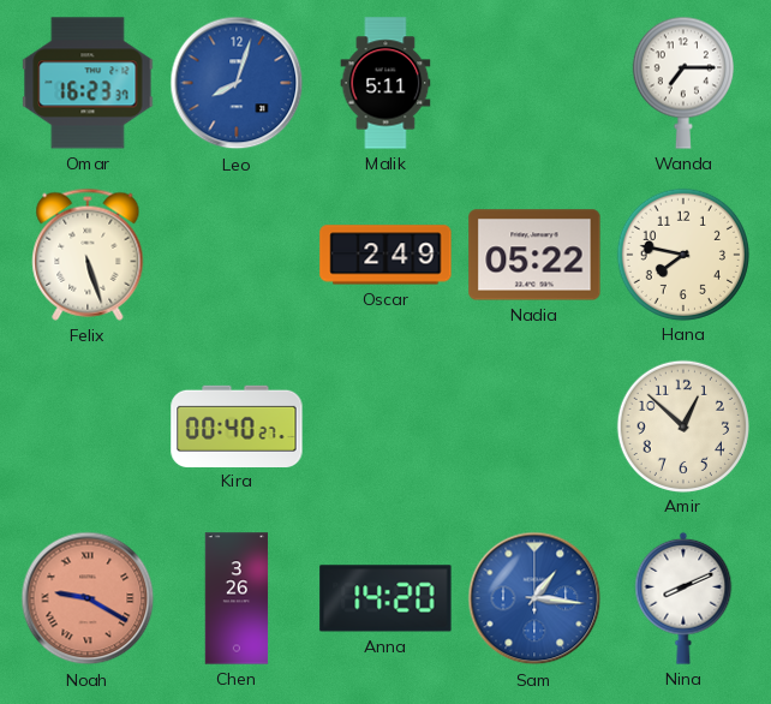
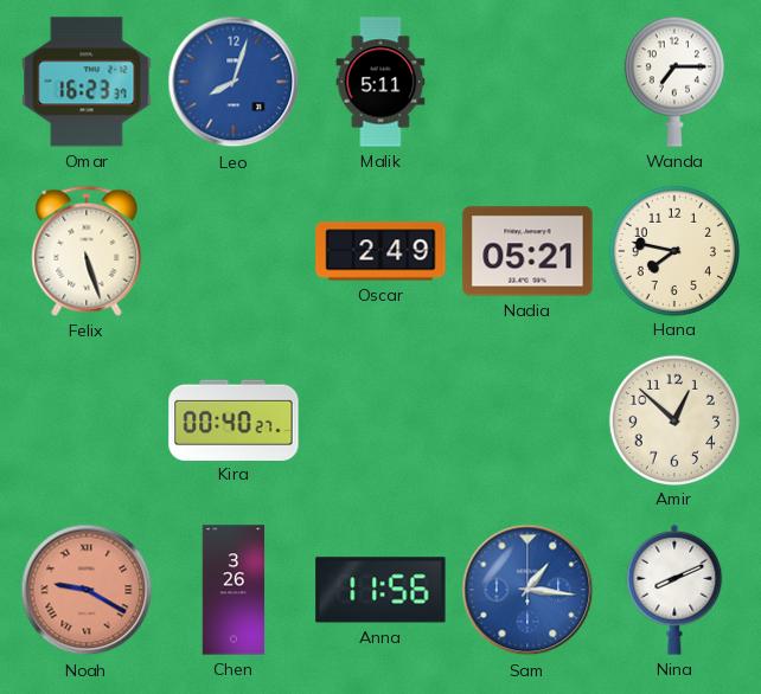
Nadia: 05:22 -> 05:21 (527, 251)
Anna: 14:20 -> 11:56 (380, 590)
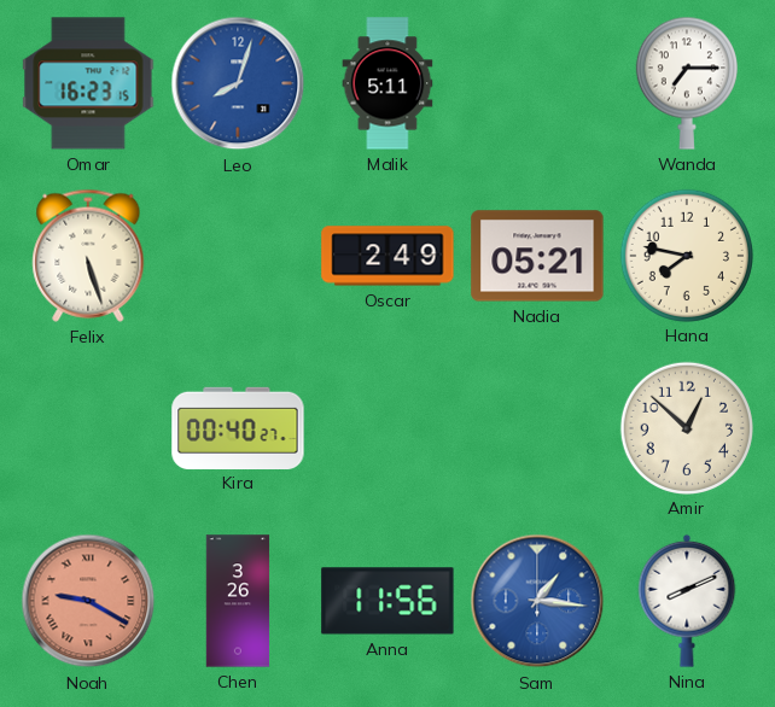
Omar: 16:23:37 -> 16:23:15 (88, 83)
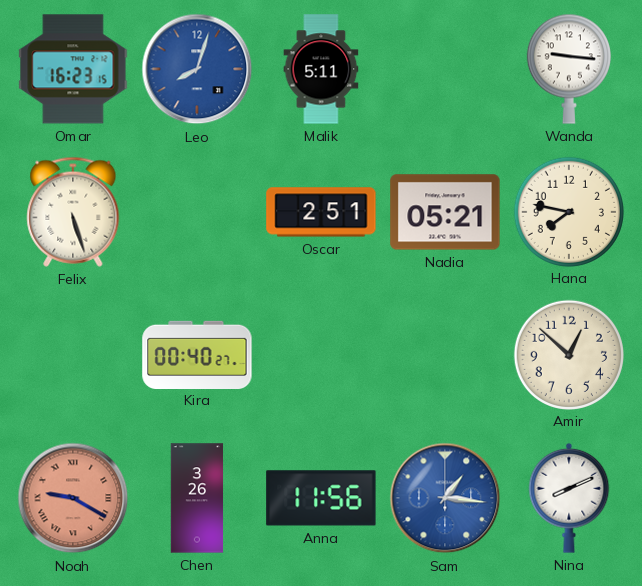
Wanda: 7:15 -> 9:16 (569, 69)
Oscar: 2:49 -> 2:51 (321, 212)
